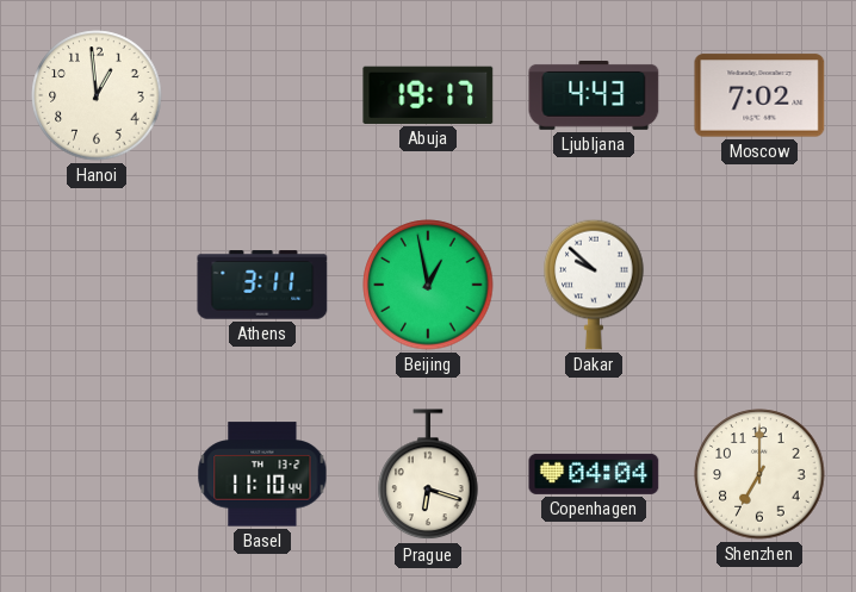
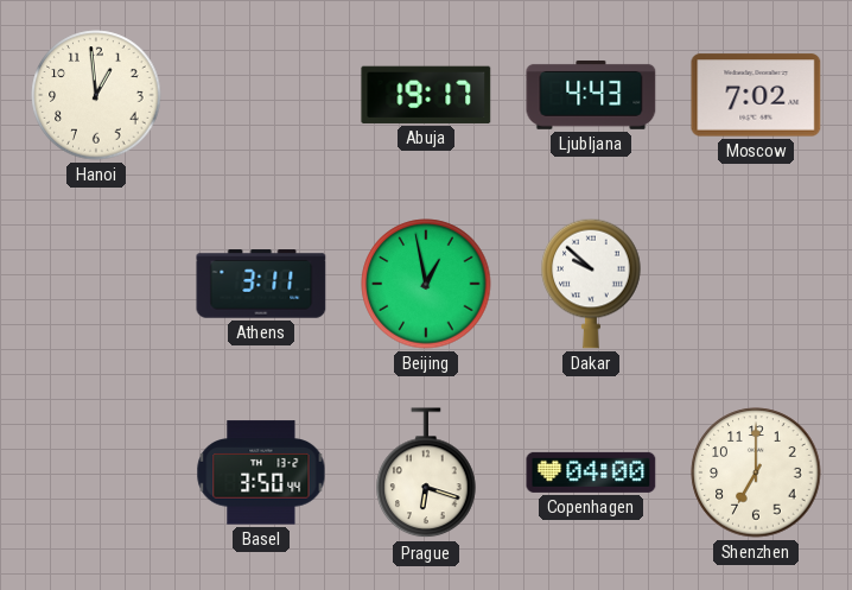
Basel: 11:10 -> 3:50 (261, 472)
Copenhagen: 04:04 -> 04:00 (591, 472)
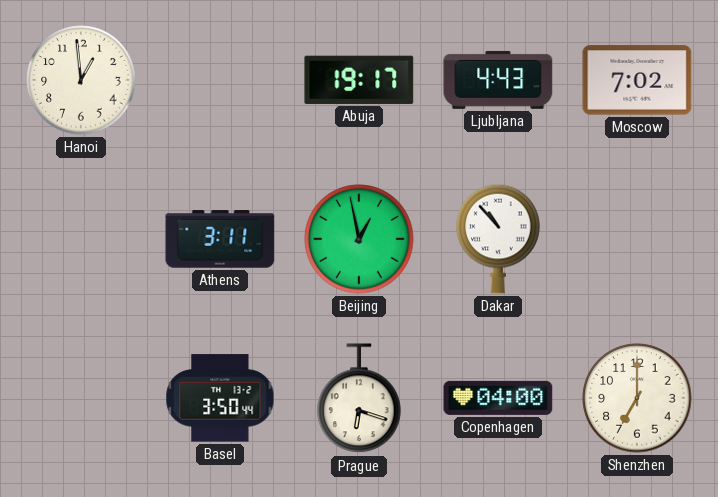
Dakar: 9:52 -> 10:53 (498, 239)
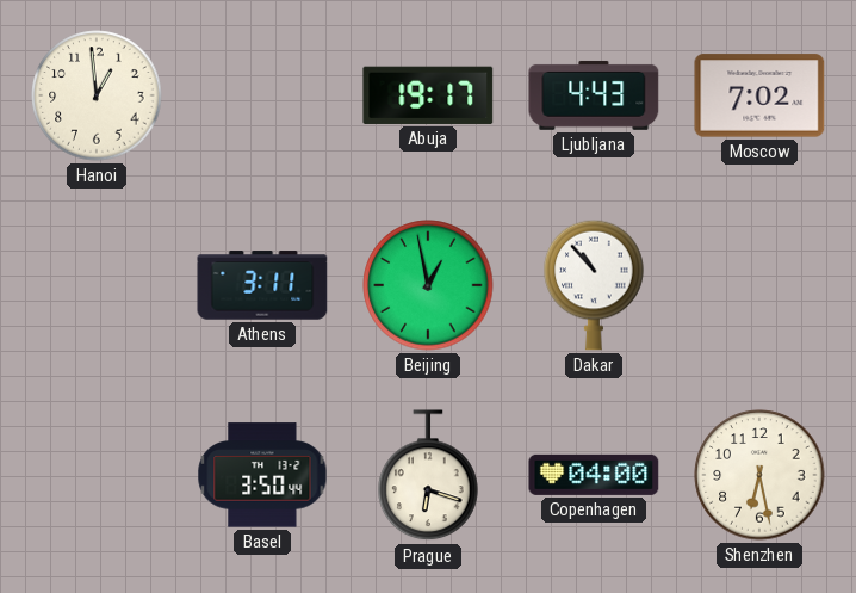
Shenzhen: 7:00 -> 6:28 (759, 475)
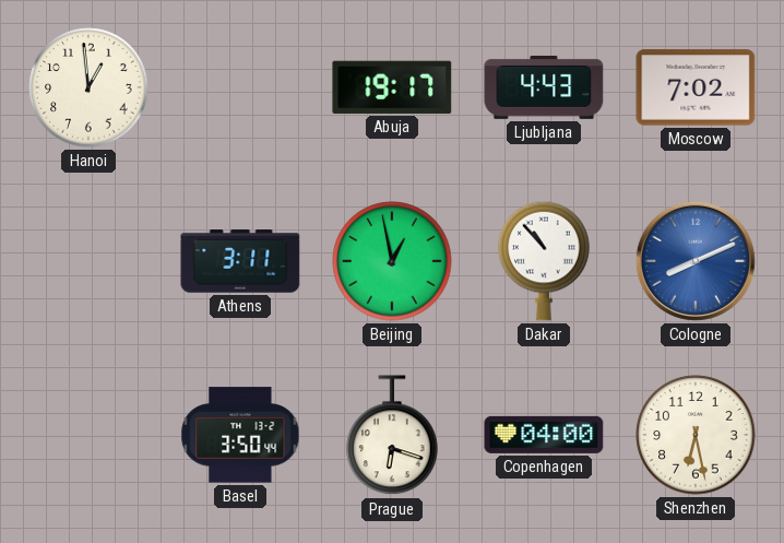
Cologne: none -> 8:11 (696, 261)
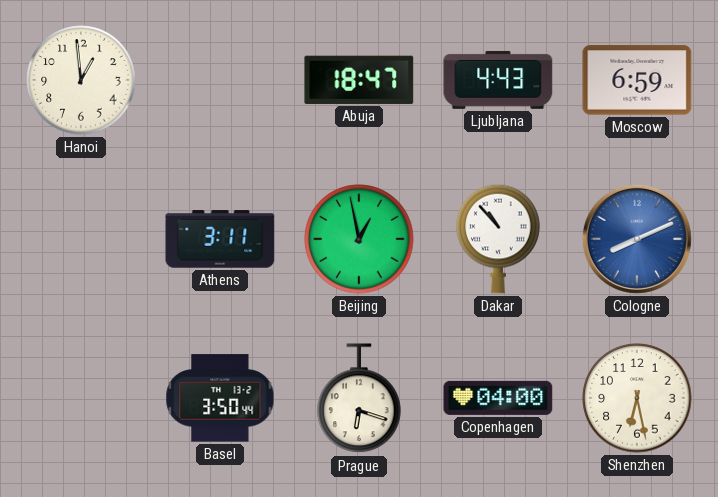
Abuja: 19:17 -> 18:47 (359, 80)
Moscow: 7:02 -> 6:59 (637, 80)
